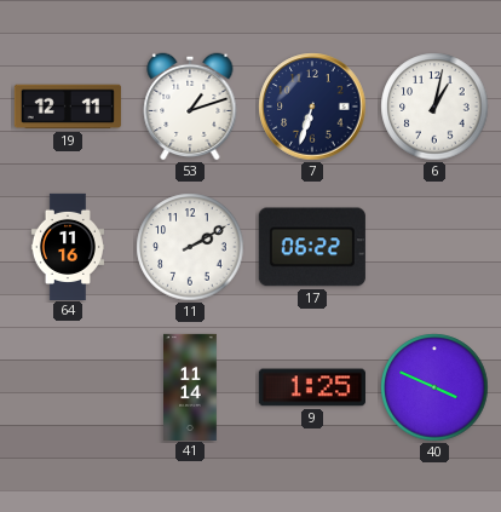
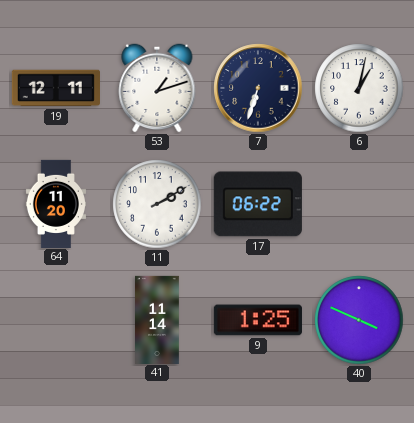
64: 11:16 -> 11:20 (56, 203)
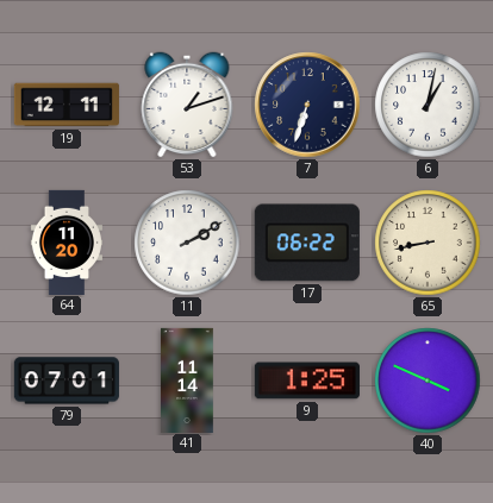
65: none -> 8:43 (428, 243)
79: none -> 07:01 (67, 381)
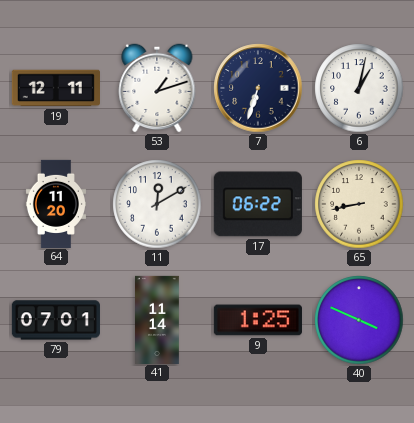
11: 2:10 -> 12:10 (157, 204)
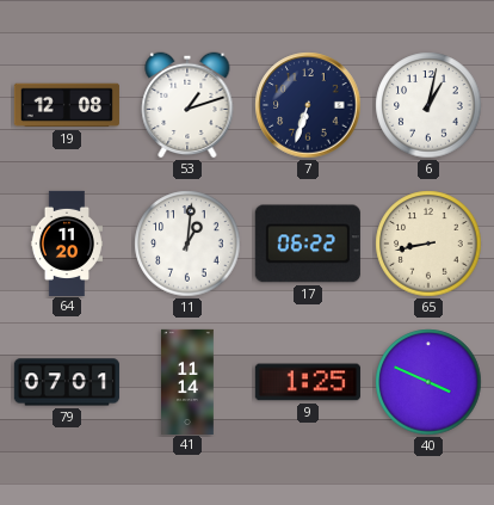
19: 12:11 -> 12:08 (67, 105)
11: 12:10 -> 1:01 (187, 244)
